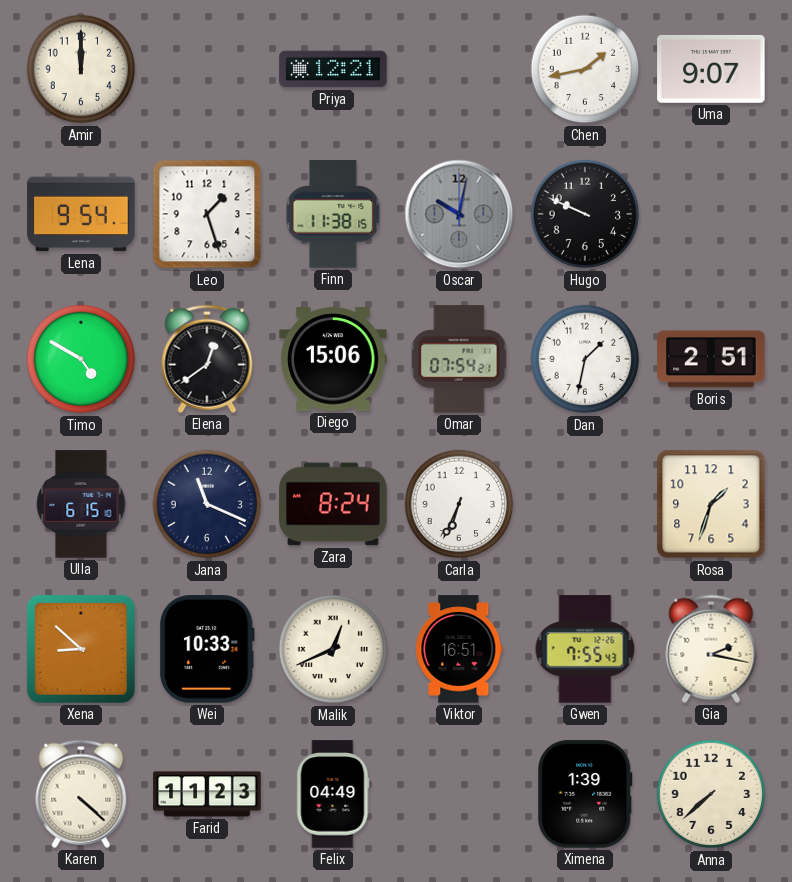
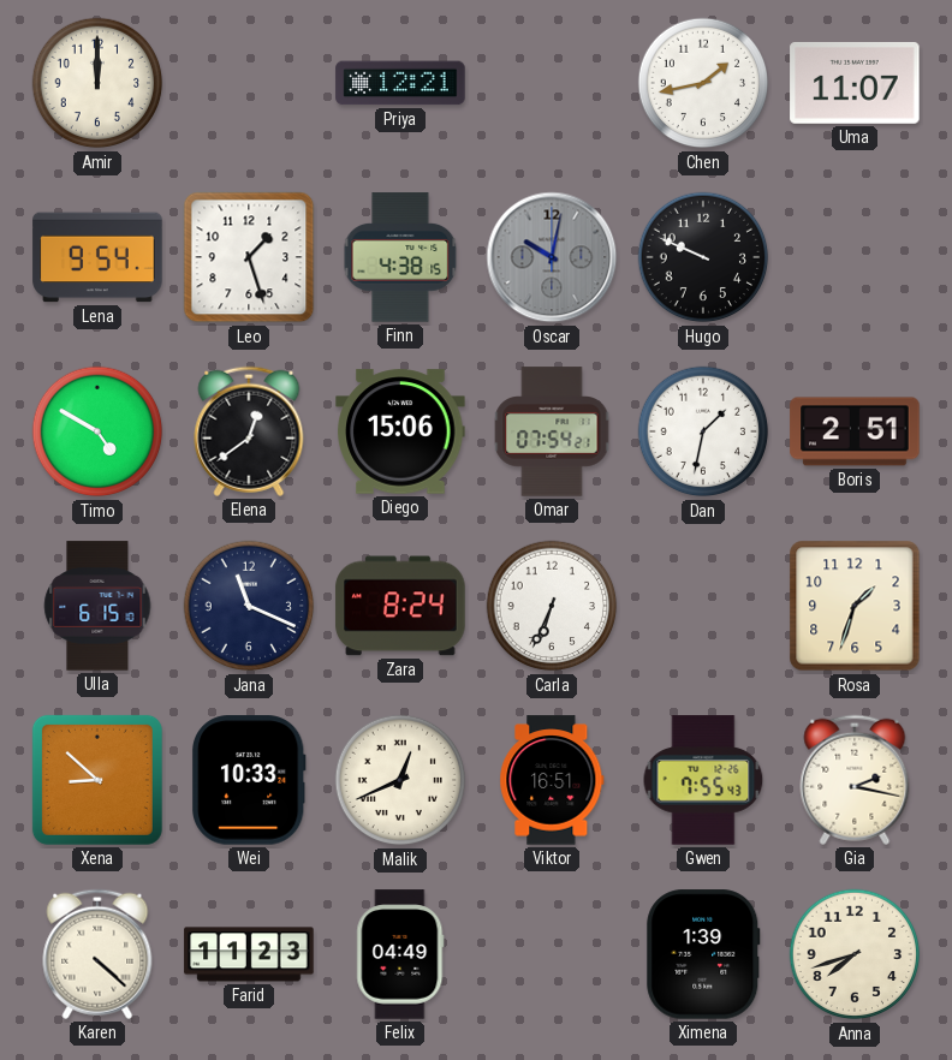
Uma: 9:07 -> 11:07 (855, 83)
Finn: 11:38 -> 4:38 (400, 257)
Anna: 7:38 -> 7:42 (855, 954)
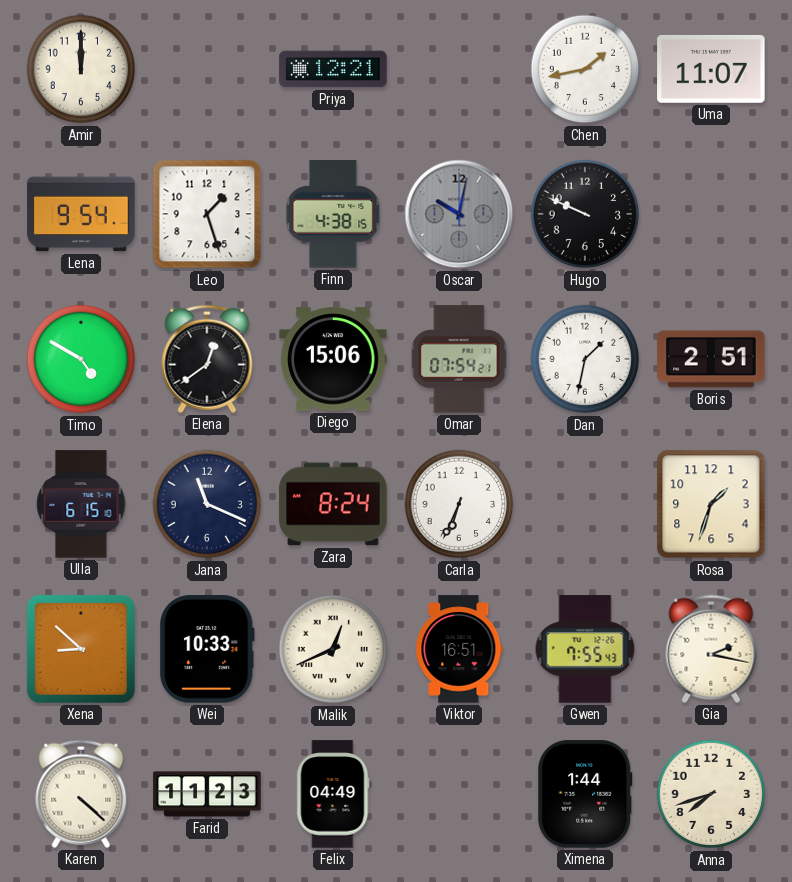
Ximena: 1:39 -> 1:44 (585, 794)
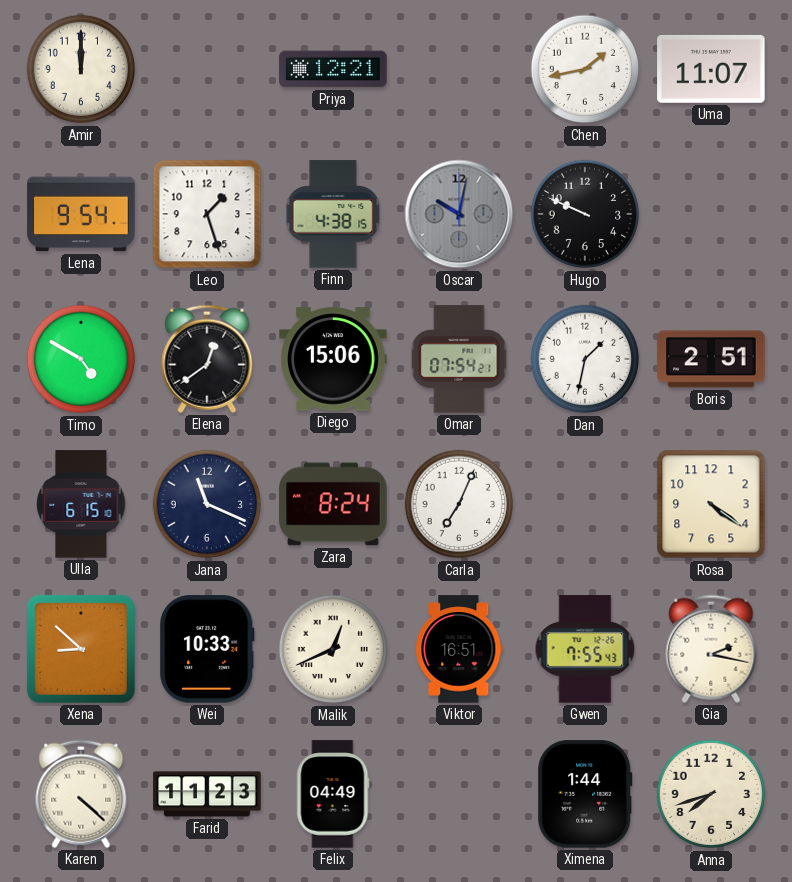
Carla: 6:34 -> 7:04 (459, 504)
Rosa: 1:33 -> 4:21 (711, 504)
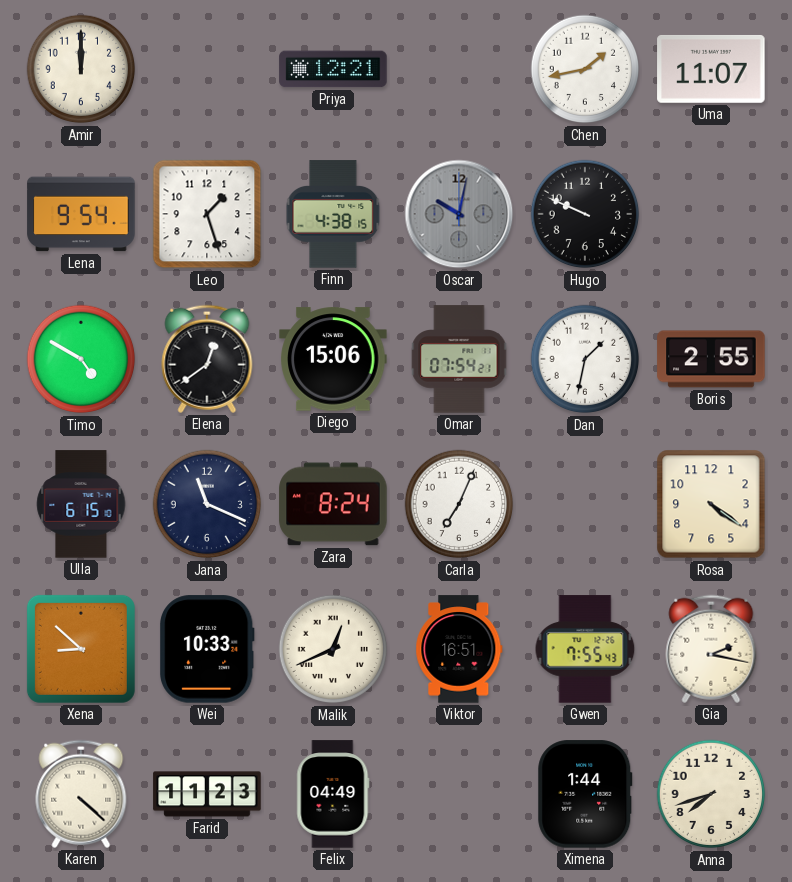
Boris: 2:51 -> 2:55 (711, 359)
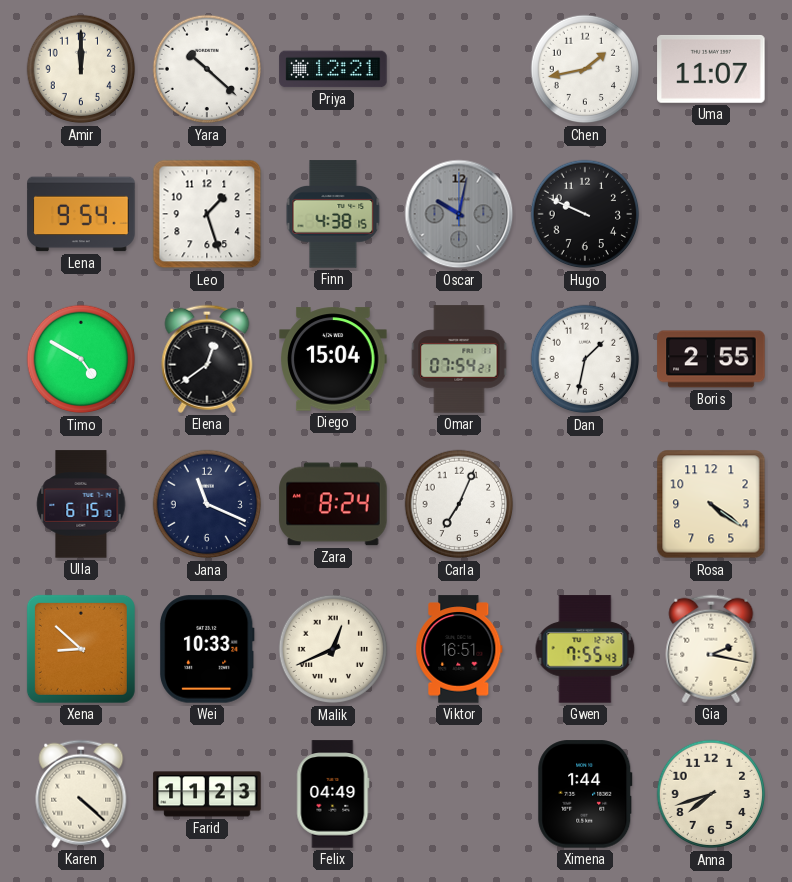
Yara: none -> 10:22 (207, 69)
Diego: 15:06 -> 15:04 (333, 359)
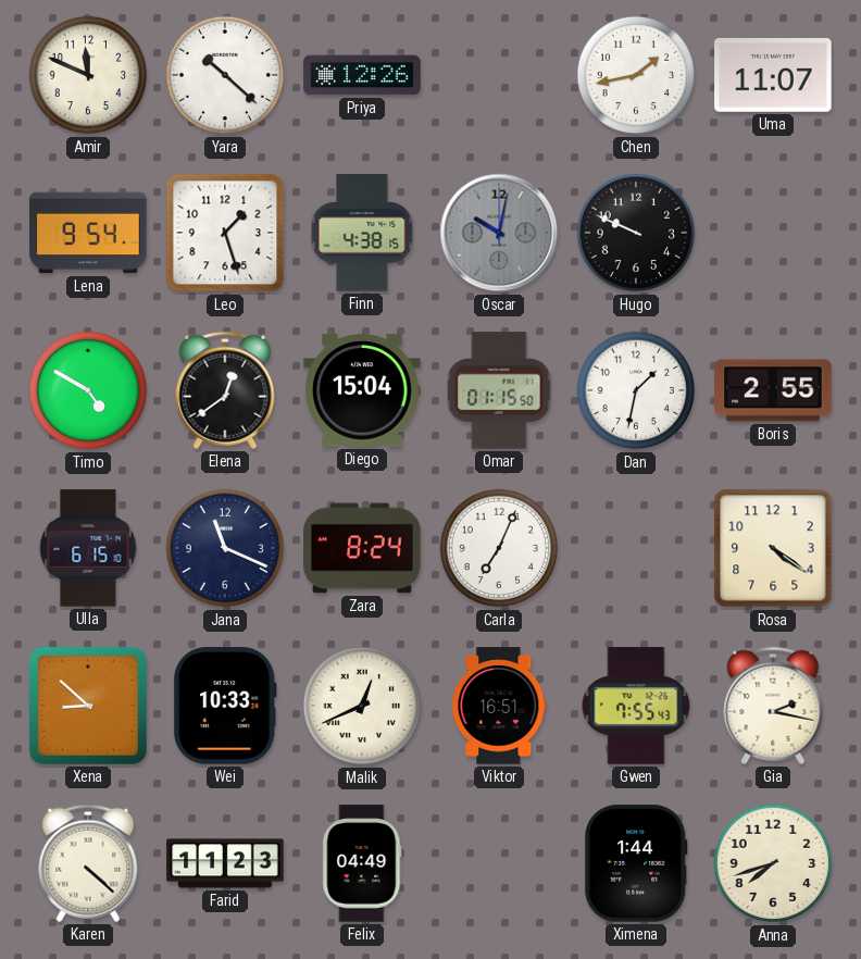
Amir: 12:00 -> 11:49 (88, 75)
Priya: 12:21 -> 12:26 (362, 75)
Omar: 07:54 -> 01:15 (499, 390)
